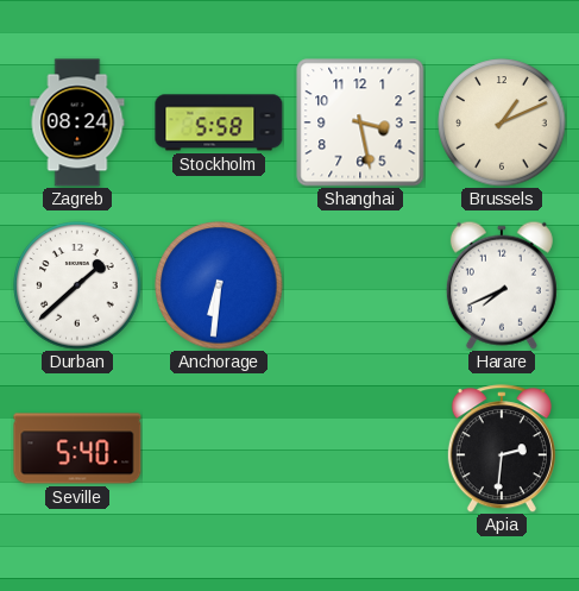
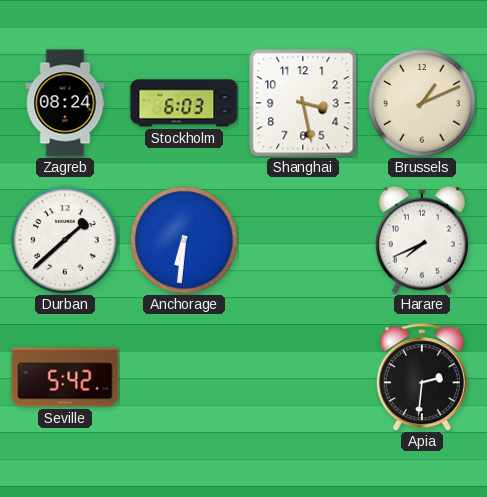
Stockholm: 5:58 -> 6:03 (184, 103)
Seville: 5:40 -> 5:42 (65, 377)
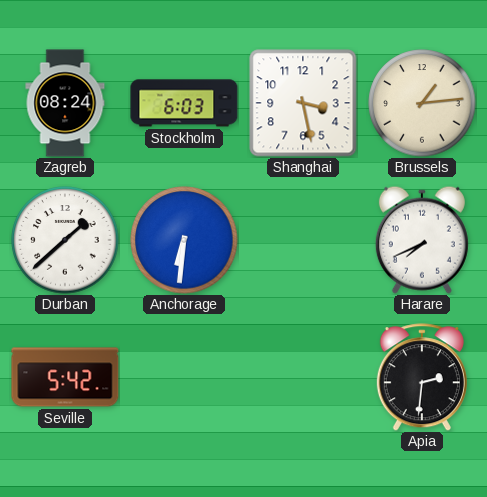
Brussels: 1:11 -> 1:14 (422, 103)
